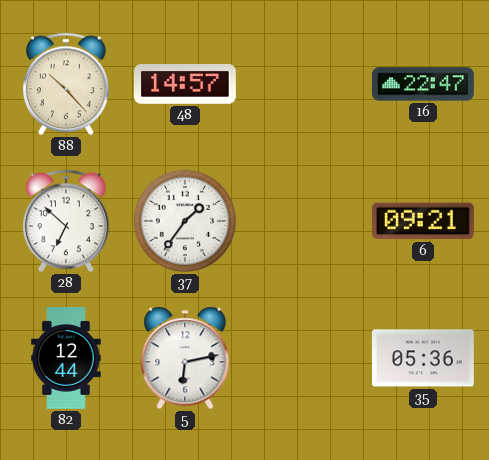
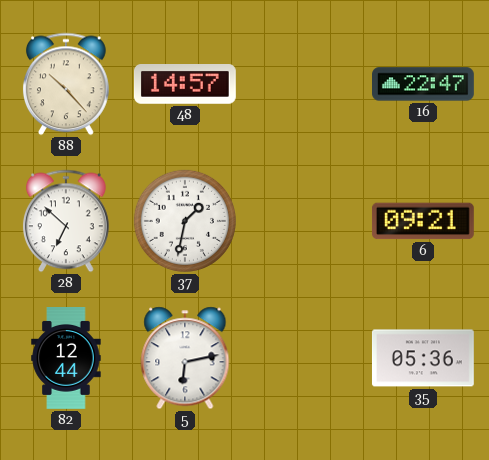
37: 1:36 -> 1:32 (185, 221)
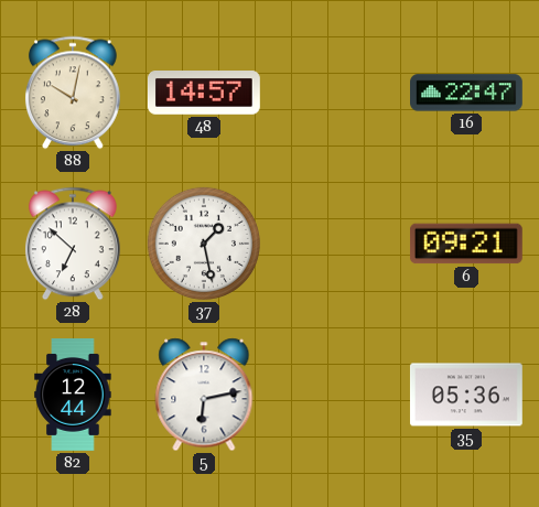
88: 10:23 -> 10:02 (73, 93)
37: 1:32 -> 1:28 (204, 244)
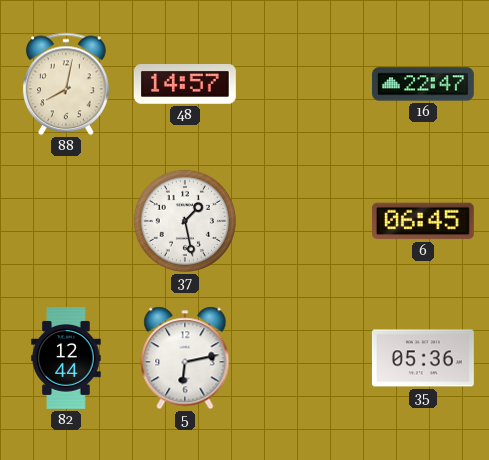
88: 10:02 -> 8:02 (66, 84)
28: 6:52 -> none (73, 244)
6: 09:21 -> 06:45 (423, 221)
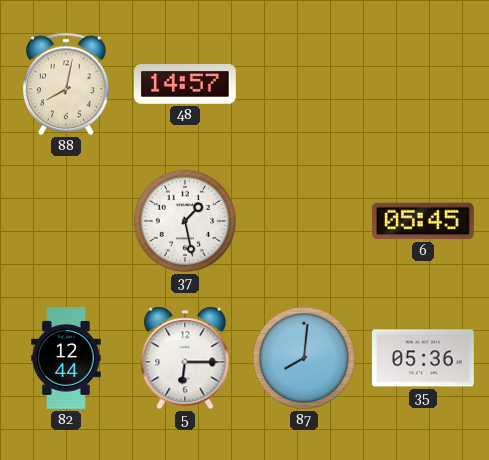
16: 22:47 -> none (424, 84)
6: 06:45 -> 05:45 (423, 221)
5: 6:13 -> 6:15 (185, 358)
87: none -> 8:01 (304, 358)
